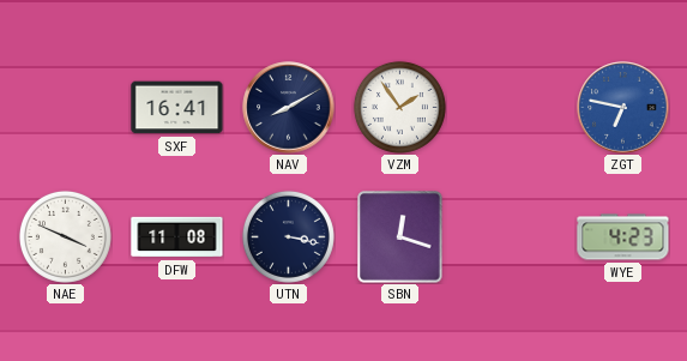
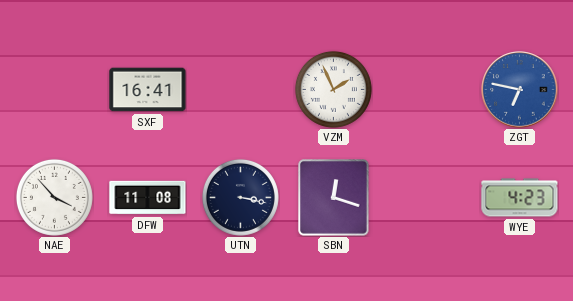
NAV: 8:10 -> none (289, 108)
VZM: 1:54 -> 1:56 (333, 89)
NAE: 3:49 -> 3:53 (54, 197)
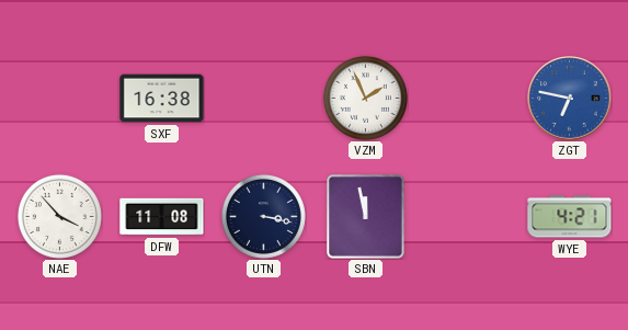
SXF: 16:41 -> 16:38 (162, 99)
SBN: 12:18 -> 11:58 (366, 217)
WYE: 4:23 -> 4:21 (570, 217)
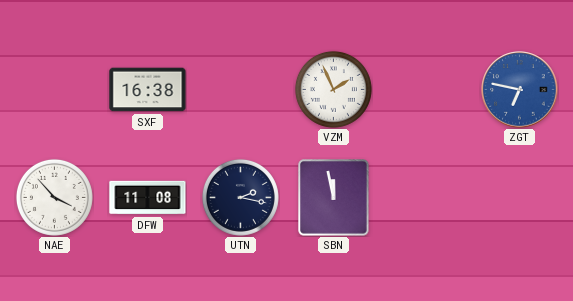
UTN: 3:17 -> 2:17 (240, 197)
WYE: 4:21 -> none (570, 217)
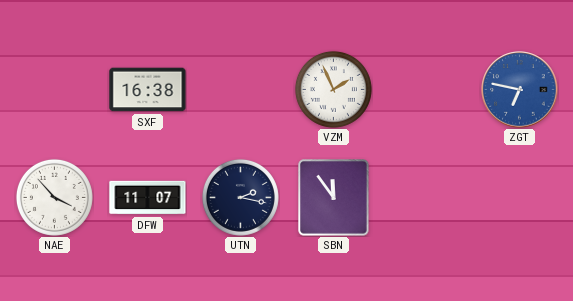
DFW: 11:08 -> 11:07 (148, 198)
SBN: 11:58 -> 11:54 (334, 198)
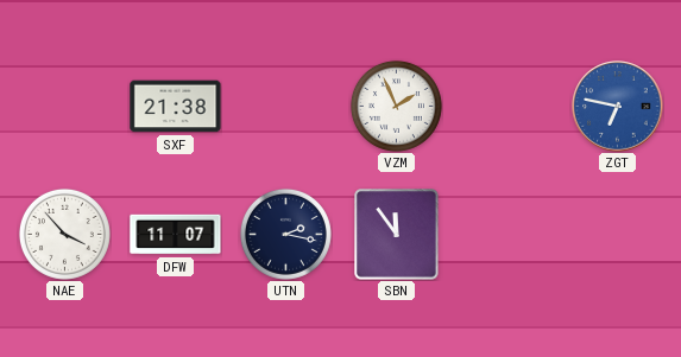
SXF: 16:38 -> 21:38 (176, 107)
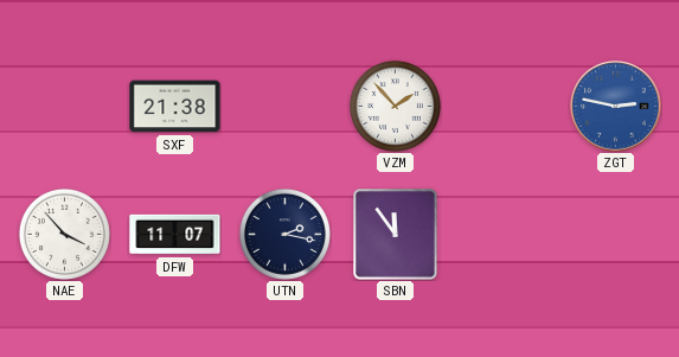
VZM: 1:56 -> 1:53 (395, 106)
ZGT: 6:47 -> 2:47 (616, 107)
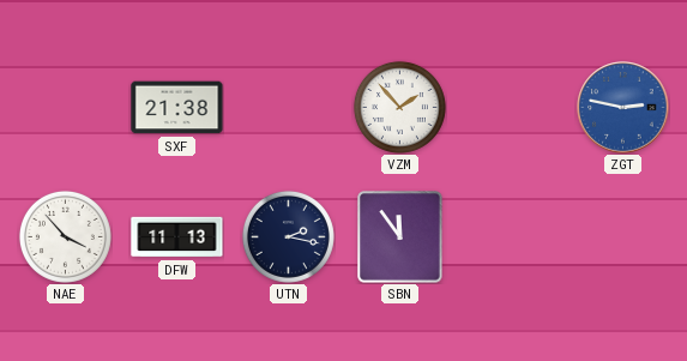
DFW: 11:07 -> 11:13 (177, 237)
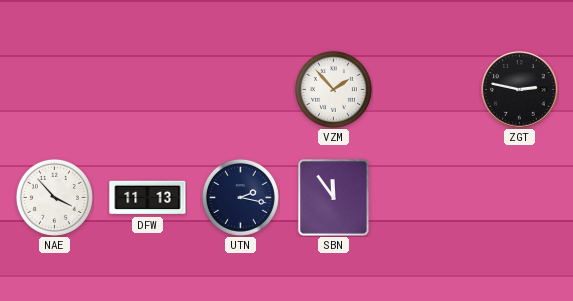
SXF: 21:38 -> none (177, 108)
ZGT dial: blue -> black (520, 90)
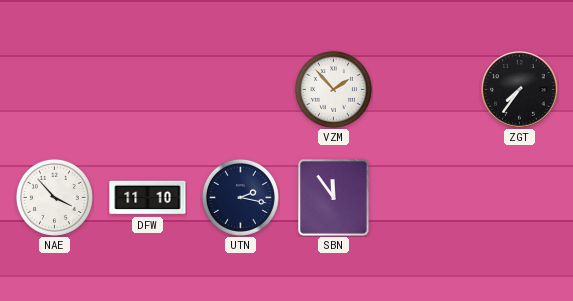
ZGT: 2:47 -> 7:36 (520, 90)
DFW: 11:13 -> 11:10 (148, 198)
